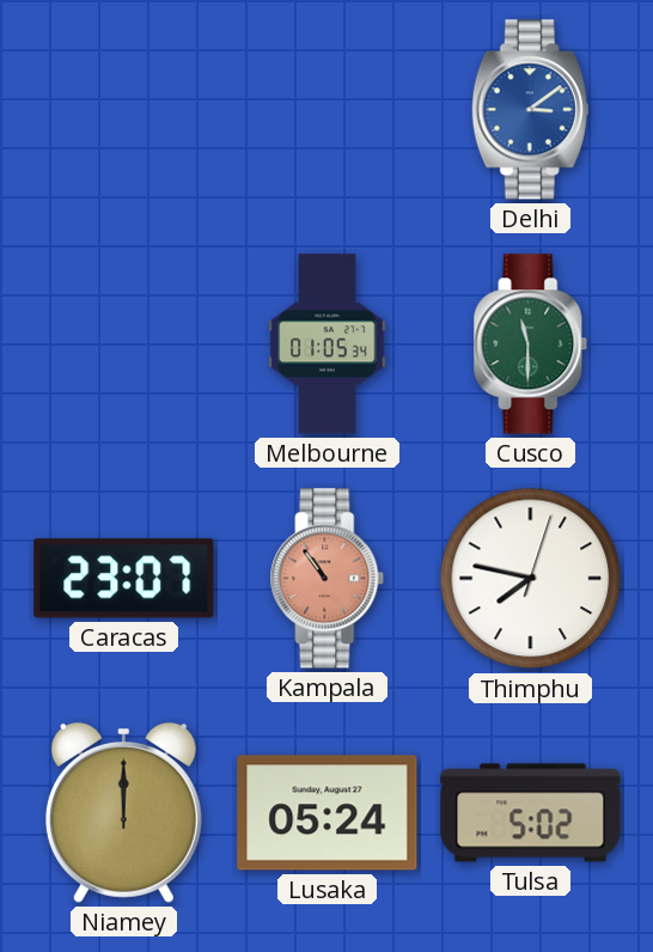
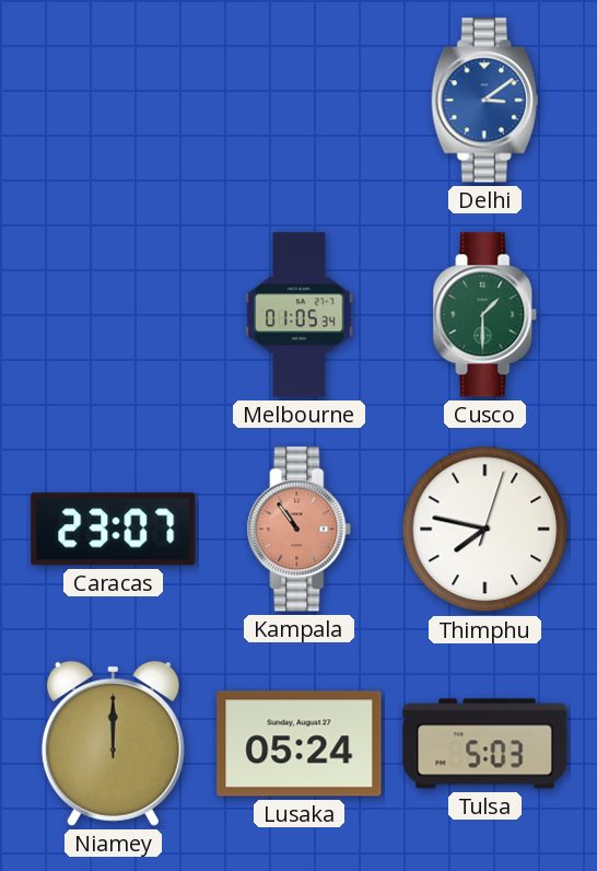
Cusco: 11:30 -> 1:30 (485, 315)
Tulsa: 5:02 -> 5:03 (485, 744)
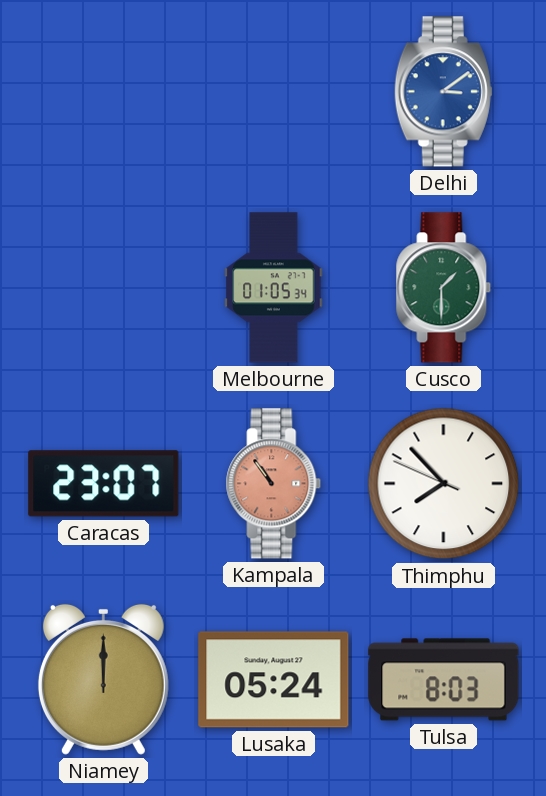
Thimphu: 7:47 -> 7:52 (444, 484)
Tulsa: 5:03 -> 8:03 (444, 680)
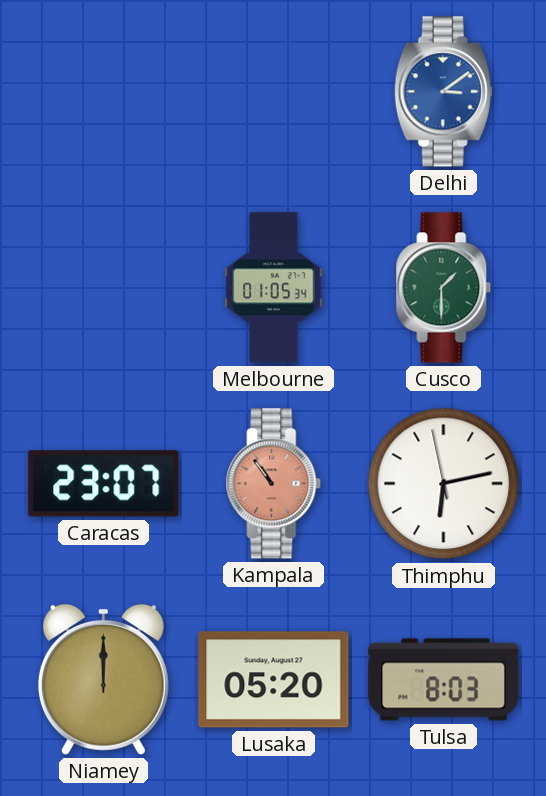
Thimphu: 7:52 -> 6:12 (444, 484)
Lusaka: 05:24 -> 05:20 (274, 680)
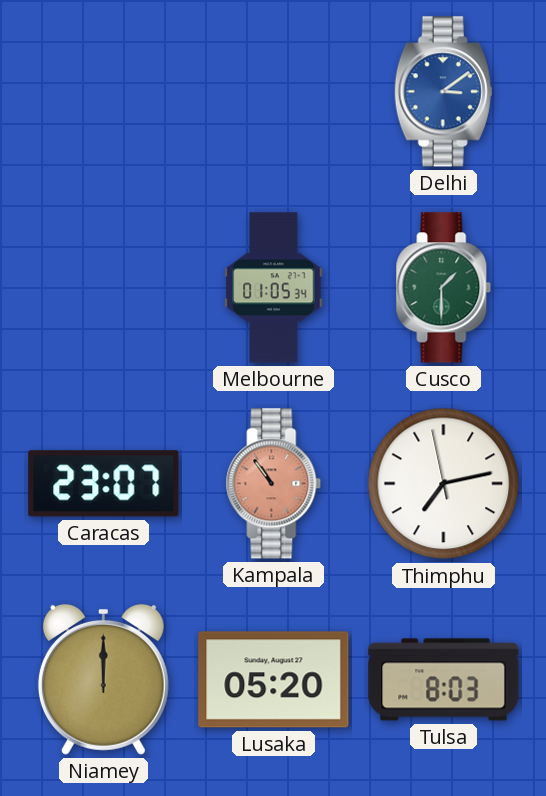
Thimphu: 6:12 -> 7:12 (444, 484)
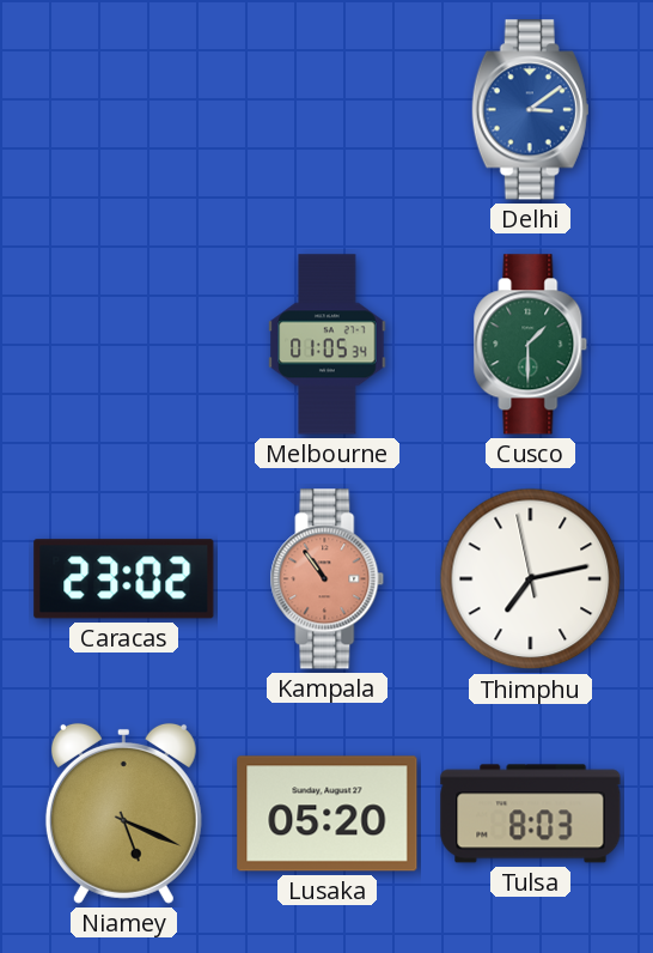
Caracas: 23:07 -> 23:02 (124, 579)
Niamey: 12:00 -> 5:19 (123, 813)
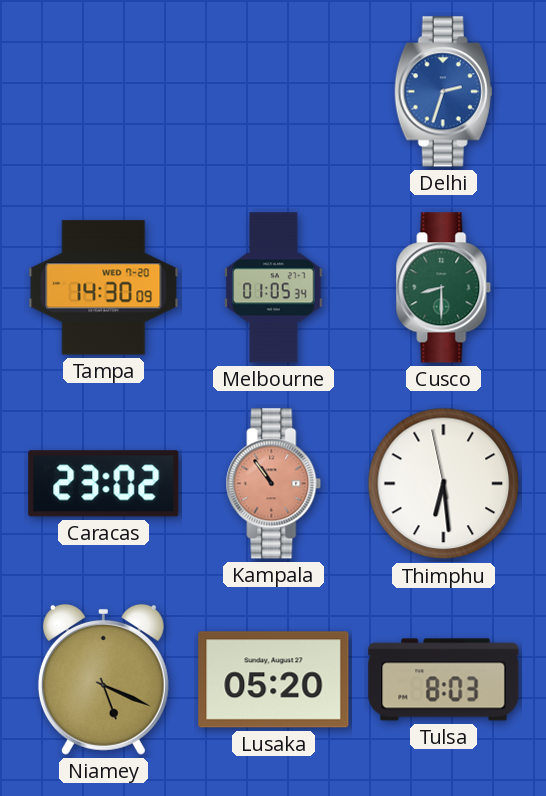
Delhi: 3:09 -> 2:33 (443, 92)
Tampa: none -> 14:30 (104, 288)
Cusco: 1:30 -> 8:30 (444, 288)
Thimphu: 7:12 -> 6:28 (444, 484)
